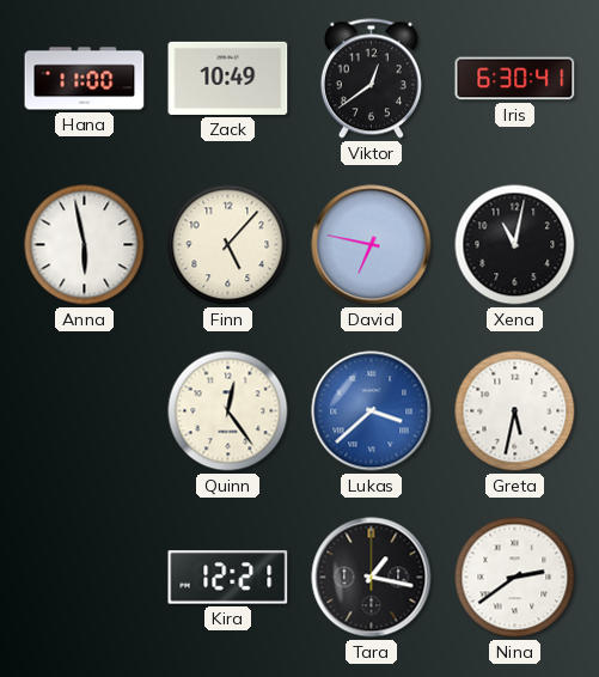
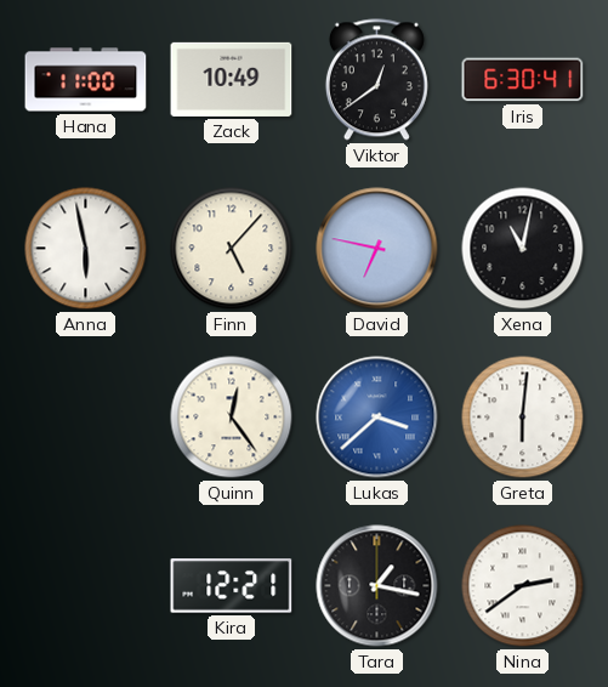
Greta: 5:32 -> 6:01 (523, 418)
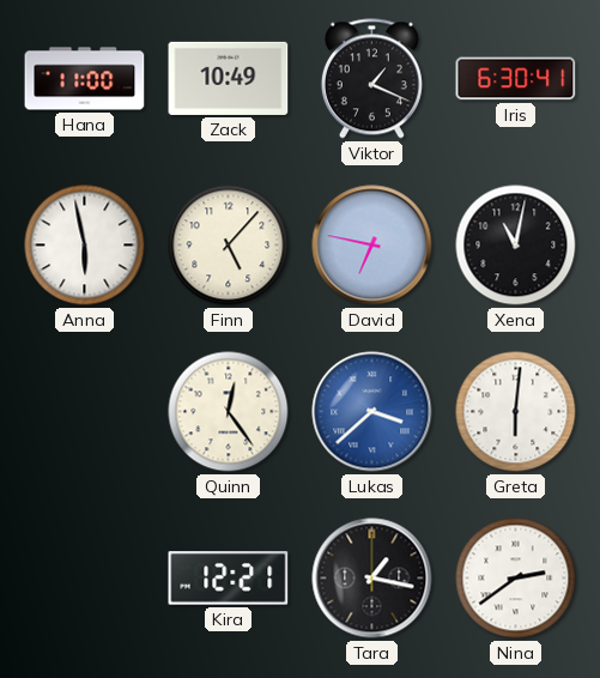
Viktor: 12:39 -> 1:19 (371, 79)
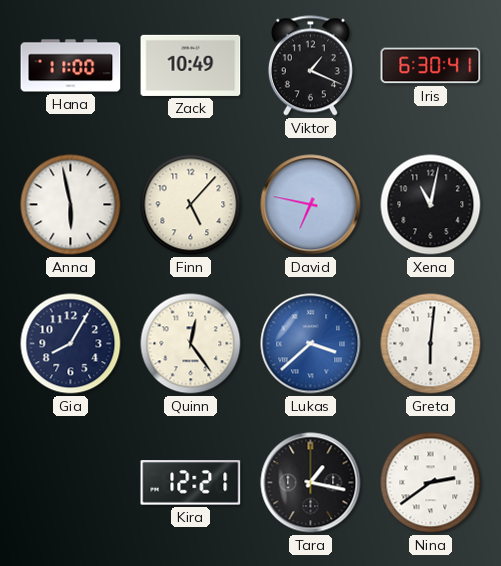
Gia: none -> 8:05 (71, 344)
